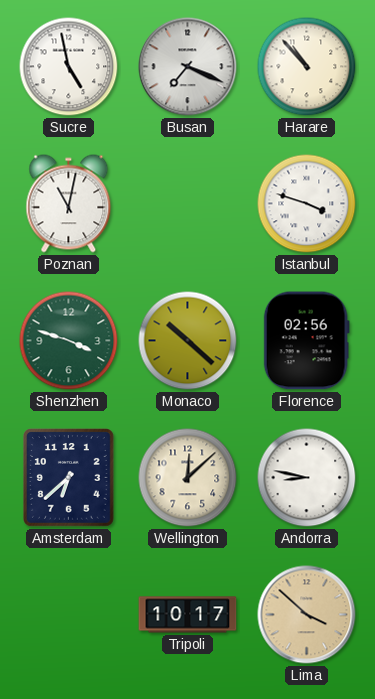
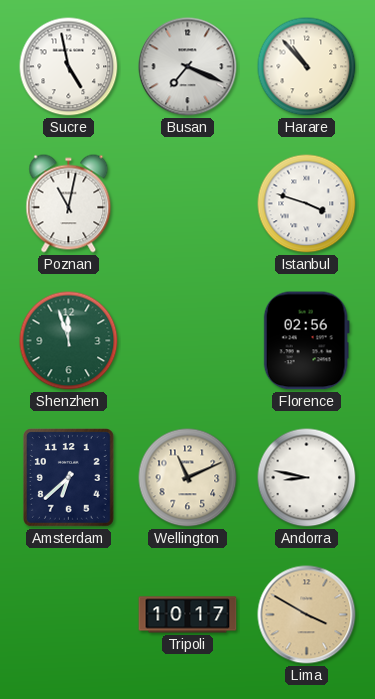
Shenzhen: 3:48 -> 11:57 (69, 341)
Monaco: 10:22 -> none (188, 341)
Wellington: 12:08 -> 11:11 (188, 478)
Lima: 3:52 -> 3:50 (307, 615)
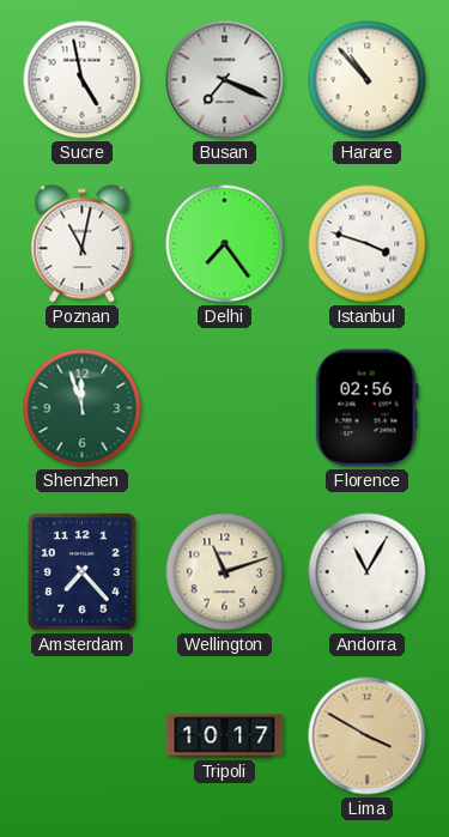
Delhi: none -> 7:24 (225, 244)
Amsterdam: 6:38 -> 7:23 (83, 572)
Wellington: 11:11 -> 11:12 (225, 572)
Andorra: 8:47 -> 11:05 (368, 572)
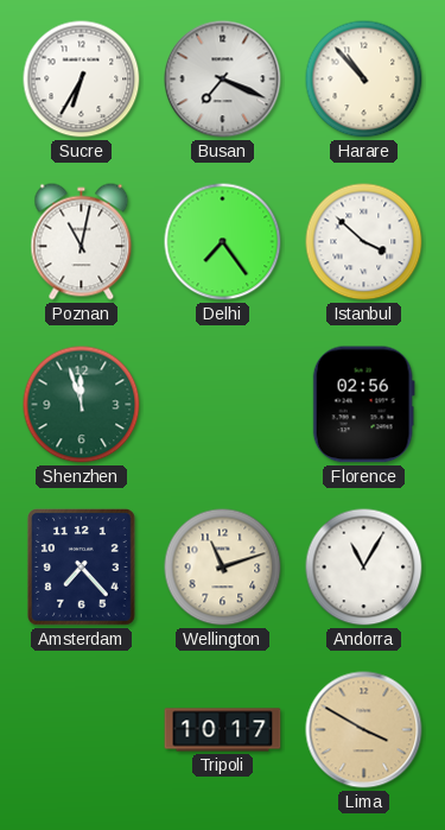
Sucre: 4:58 -> 6:35 (82, 80)
Istanbul: 3:48 -> 3:52 (364, 242)
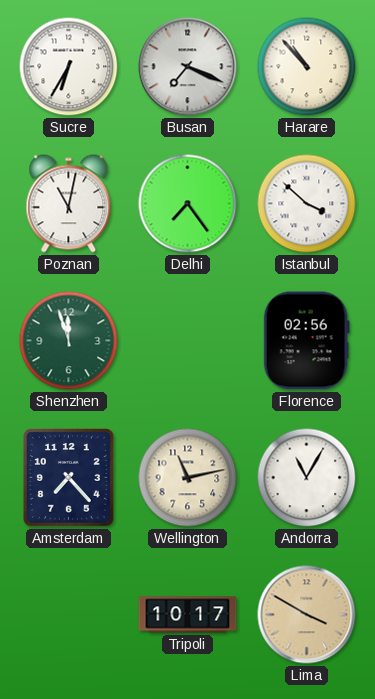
Wellington: 11:12 -> 11:13 (188, 478)
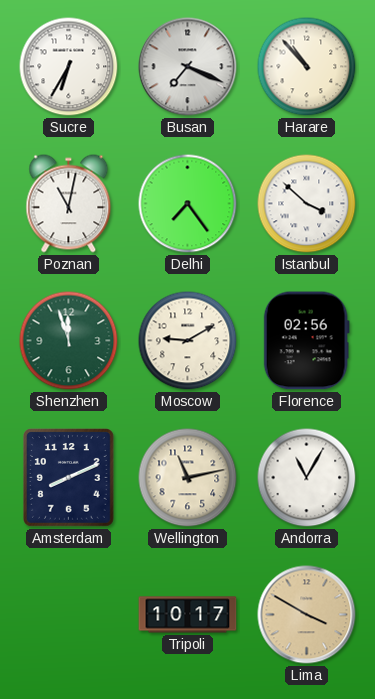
Moscow: none -> 9:10 (188, 341)
Amsterdam: 7:23 -> 8:11 (69, 478)
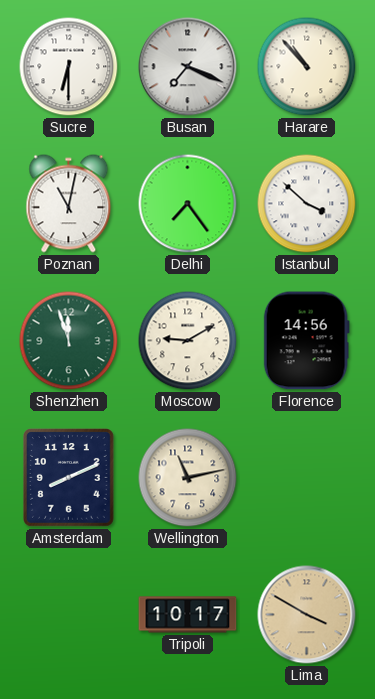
Sucre: 6:35 -> 6:30 (69, 67)
Florence: 02:56 -> 14:56 (306, 341)
Andorra: 11:05 -> none (307, 478)
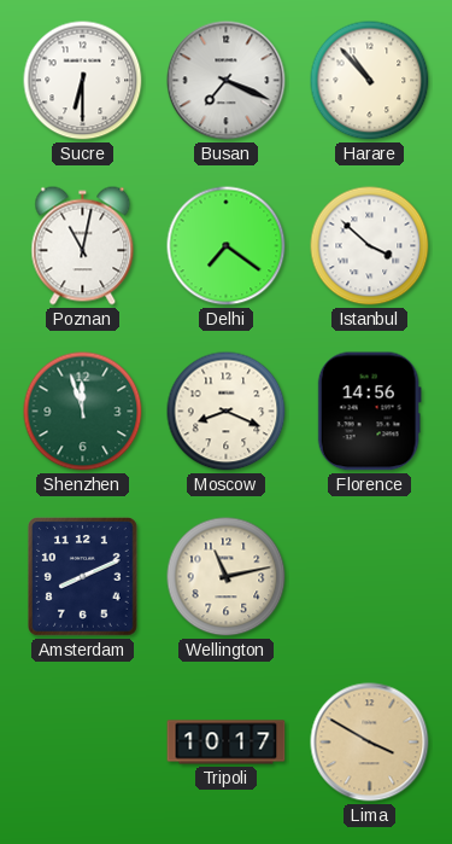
Delhi: 7:24 -> 7:21 (227, 246)
Moscow: 9:10 -> 8:19 (227, 412)
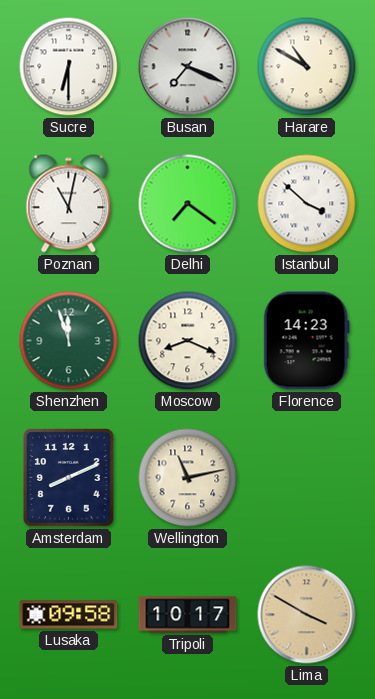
Harare: 10:53 -> 10:50 (307, 67)
Florence: 14:56 -> 14:23 (306, 341)
Lusaka: none -> 09:58 (69, 615)
